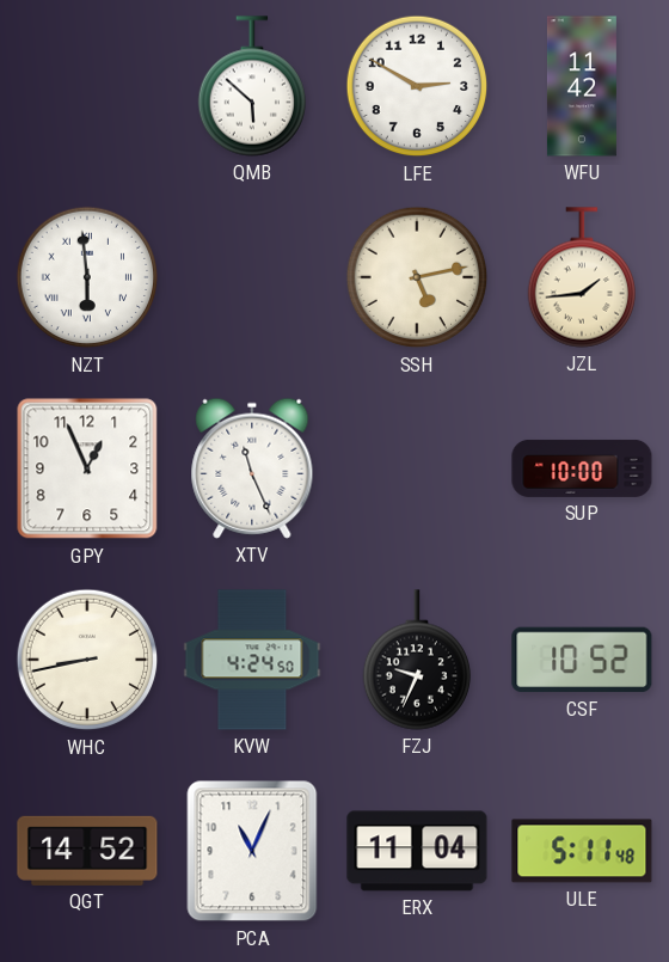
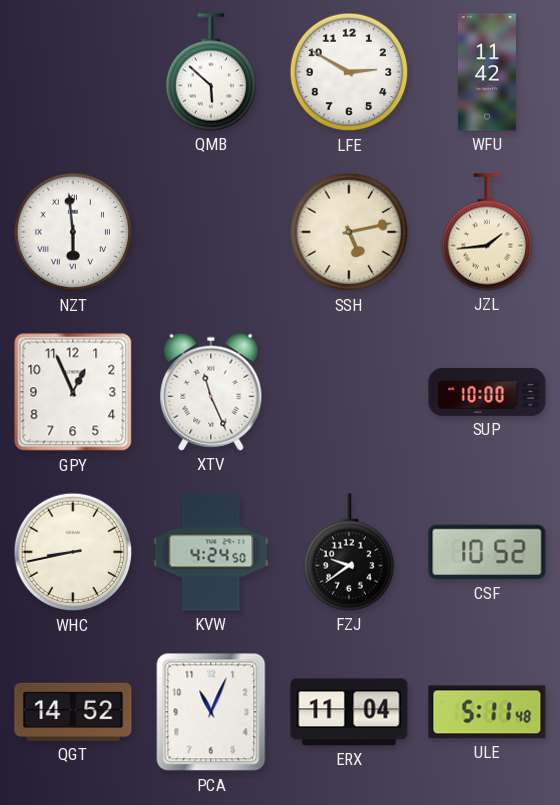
FZJ: 9:34 -> 9:39 (348, 552)
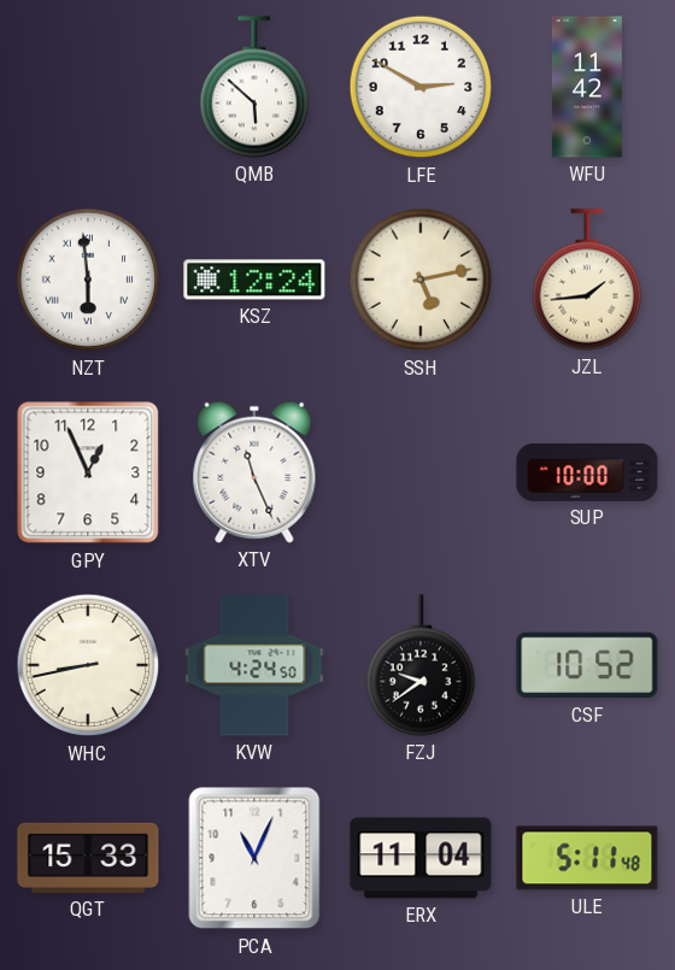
KSZ: none -> 12:24 (254, 280)
QGT: 14:52 -> 15:33 (88, 858)
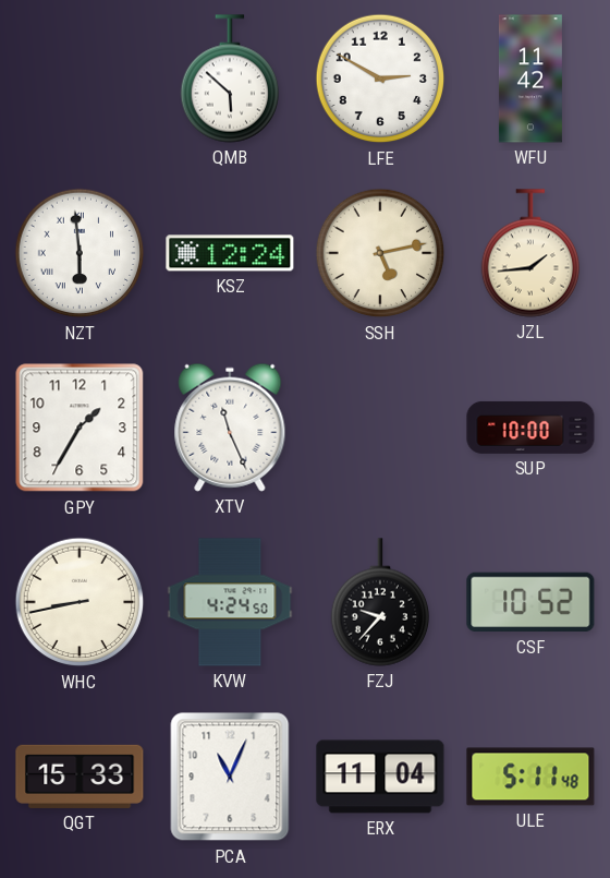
GPY: 12:56 -> 1:35 (80, 428)
FZJ: 9:39 -> 9:37 (379, 602)
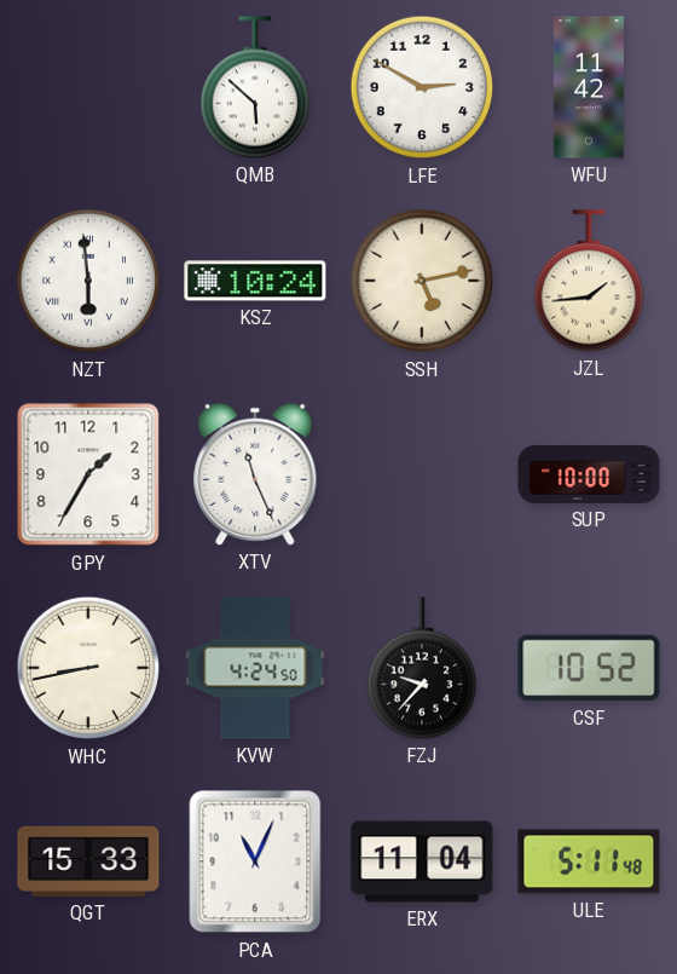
KSZ: 12:24 -> 10:24 (255, 281)
